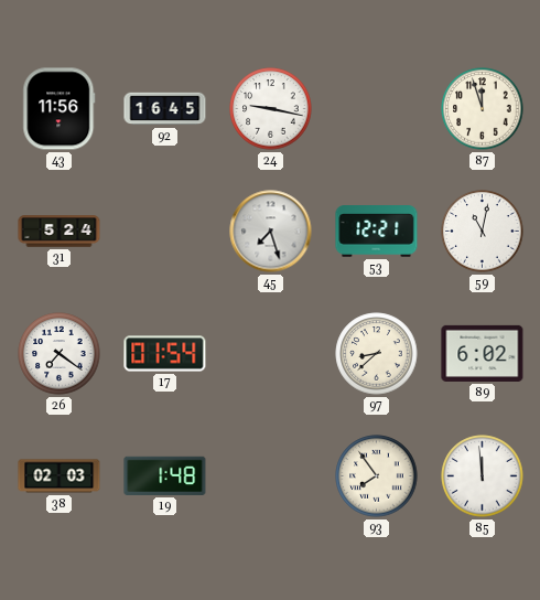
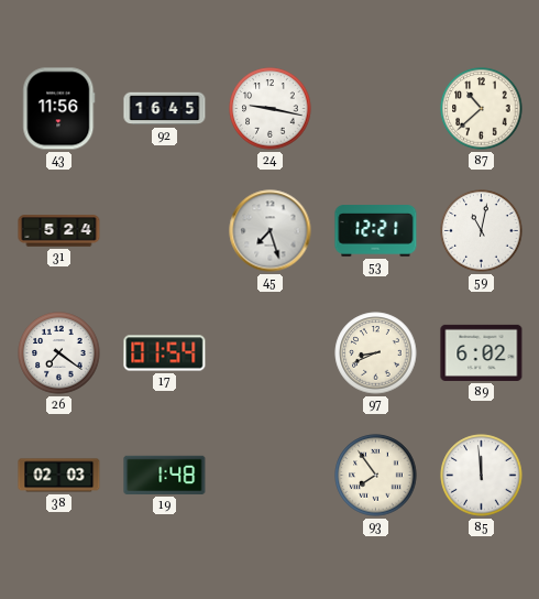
87: 11:57 -> 10:38 (482, 109)
97: 8:38 -> 8:41 (376, 353)
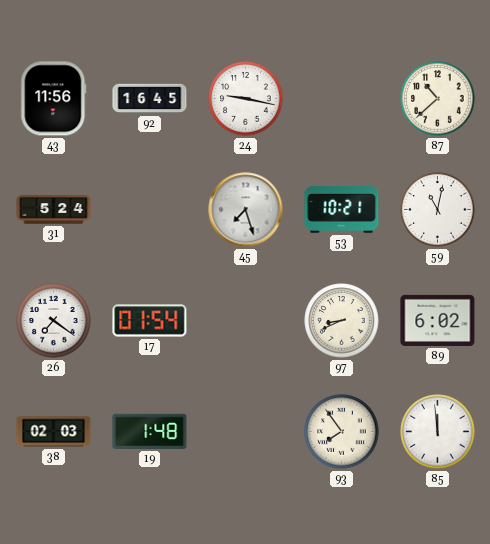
53: 12:21 -> 10:21 (342, 210)
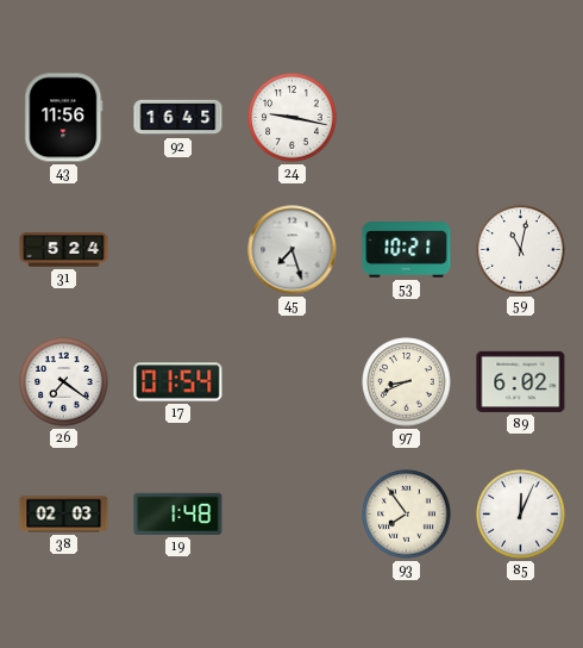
87: 10:38 -> none (438, 99)
85: 11:59 -> 12:04 (521, 515)
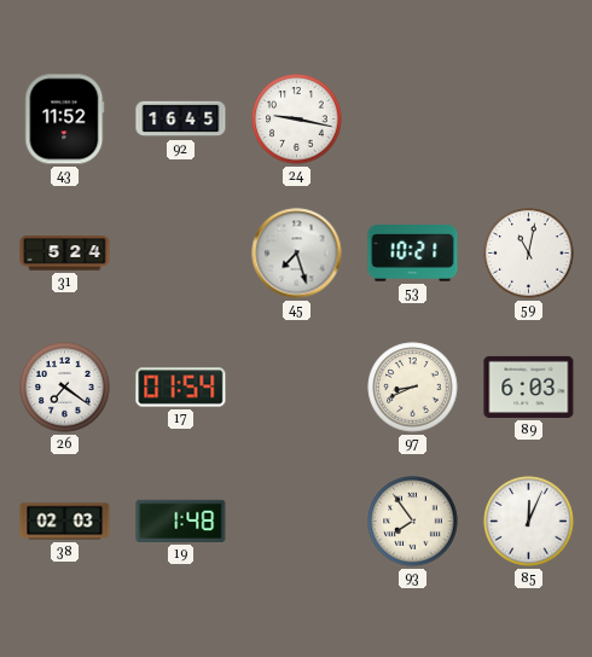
43: 11:56 -> 11:52 (65, 120)
89: 6:02 -> 6:03 (529, 386)
